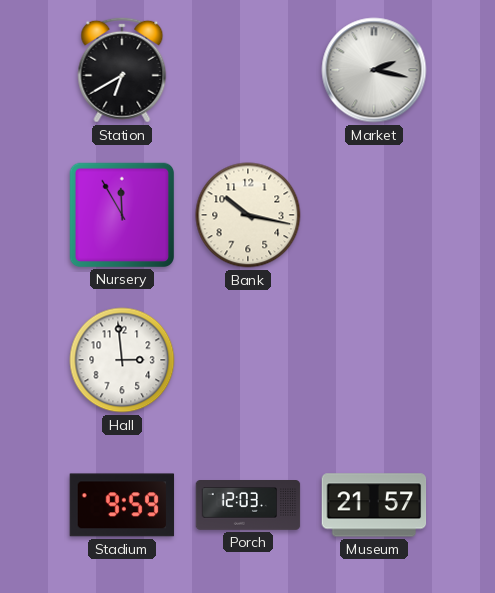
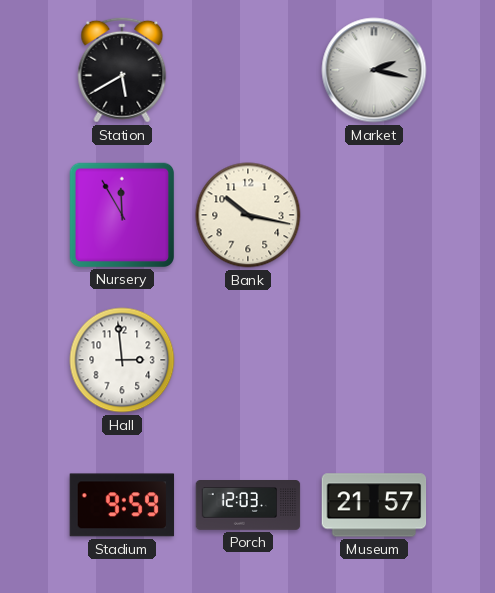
Station: 6:40 -> 5:40 (122, 70)
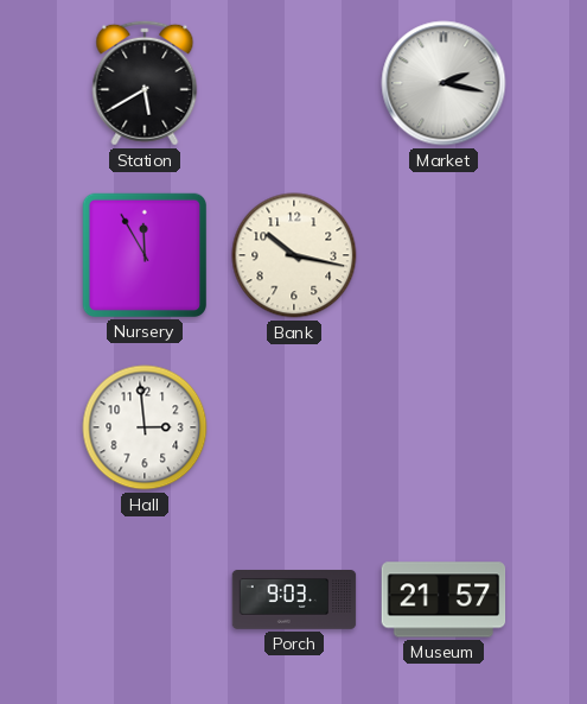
Stadium: 9:59 -> none (122, 505)
Porch: 12:03 -> 9:03 (294, 601)
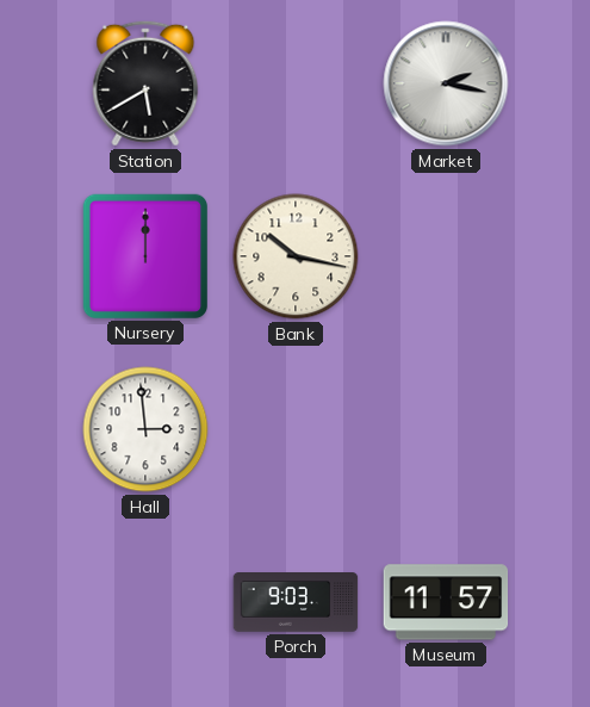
Nursery: 11:55 -> 12:00 (144, 255)
Museum: 21:57 -> 11:57 (446, 602)
